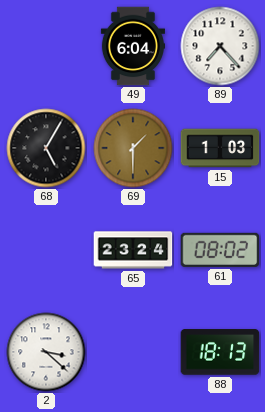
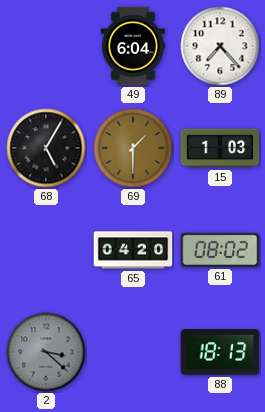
65: 23:24 -> 04:20 (133, 250)
2 dial: white -> grey (46, 352)
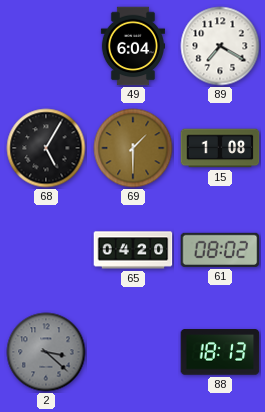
89: 7:23 -> 7:20 (220, 46)
15: 1:03 -> 1:08 (220, 148)
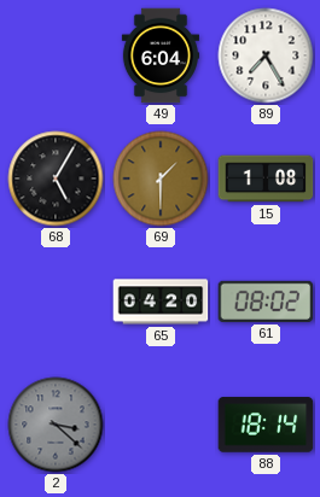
89: 7:20 -> 7:25 (266, 55)
88: 18:13 -> 18:14 (266, 425)
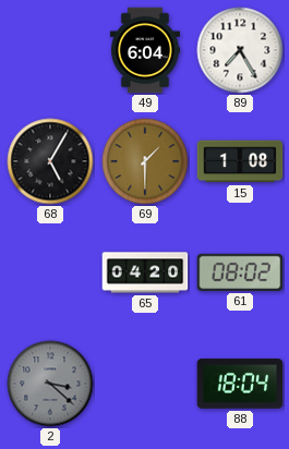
88: 18:14 -> 18:04 (240, 384)
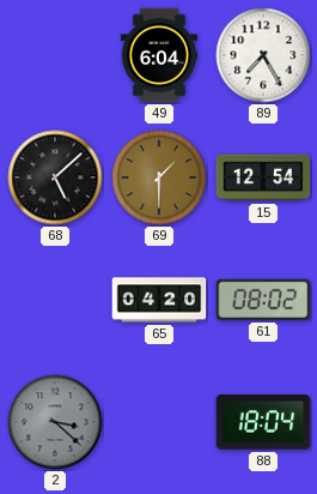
68: 5:05 -> 5:08 (55, 177)
15: 1:08 -> 12:54 (263, 177)
